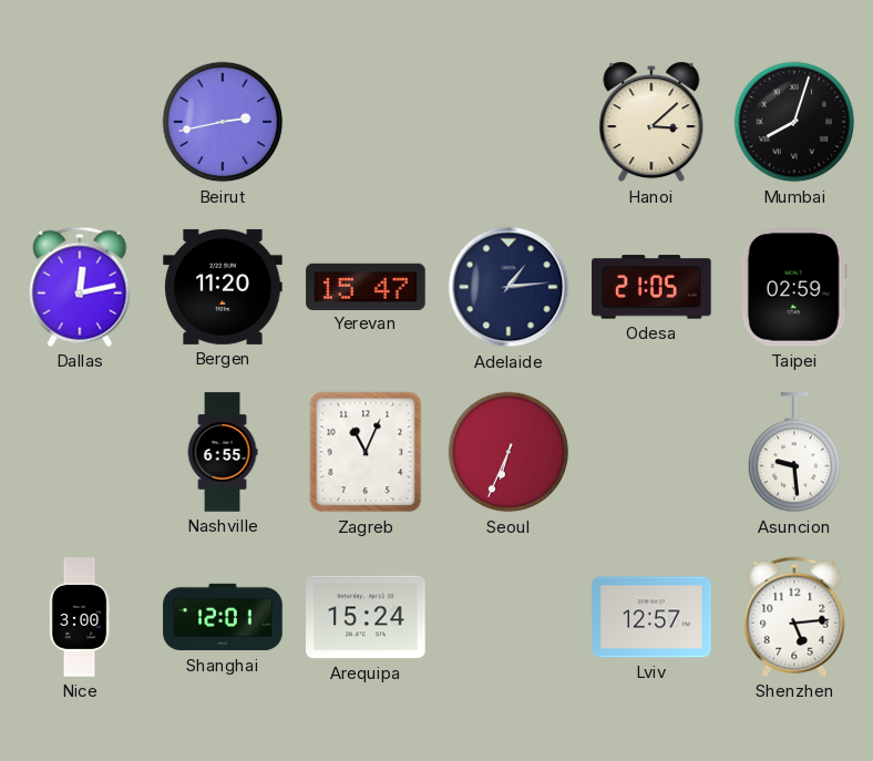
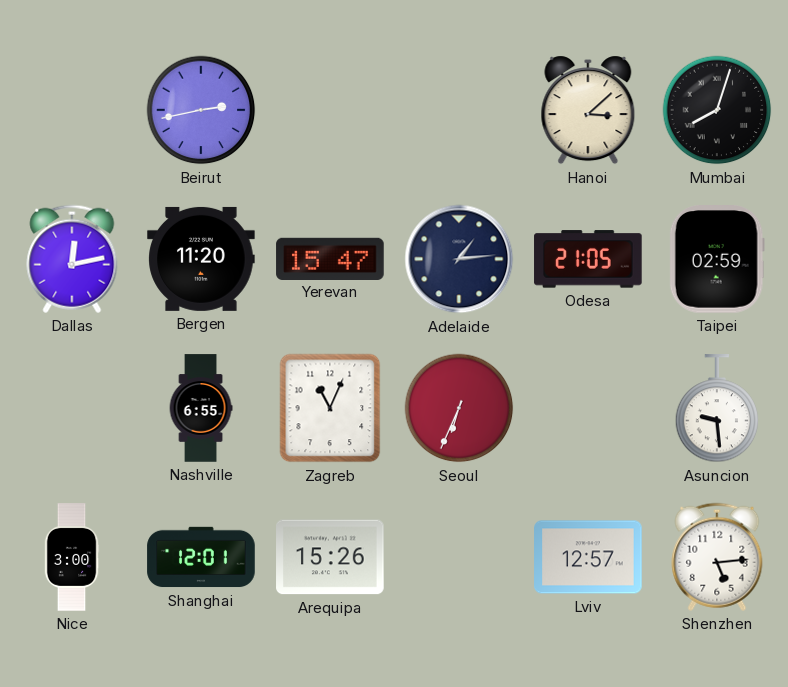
Arequipa: 15:24 -> 15:26 (330, 557)
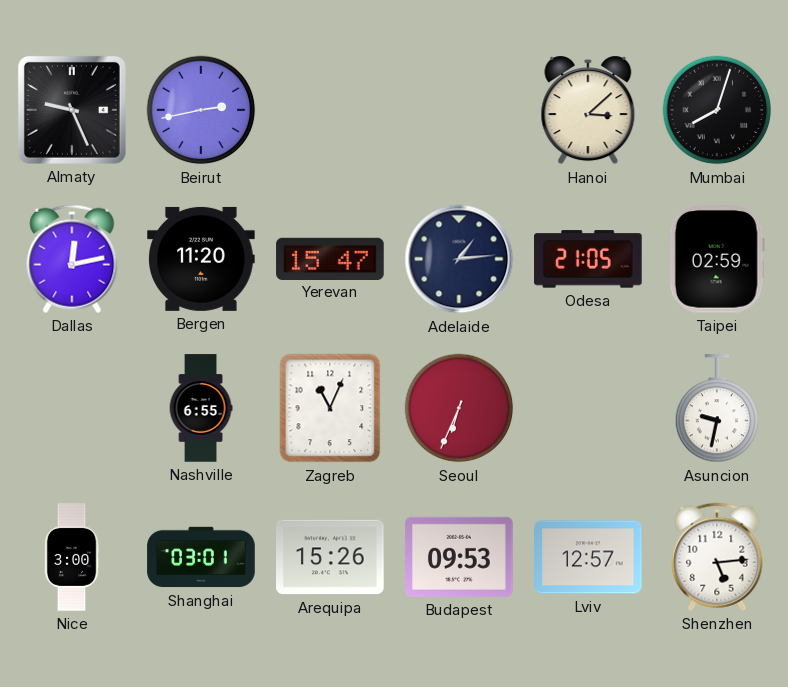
Almaty: none -> 9:26 (72, 110)
Asuncion: 9:29 -> 9:32 (717, 409)
Shanghai: 12:01 -> 03:01 (201, 557)
Budapest: none -> 09:53 (459, 557)
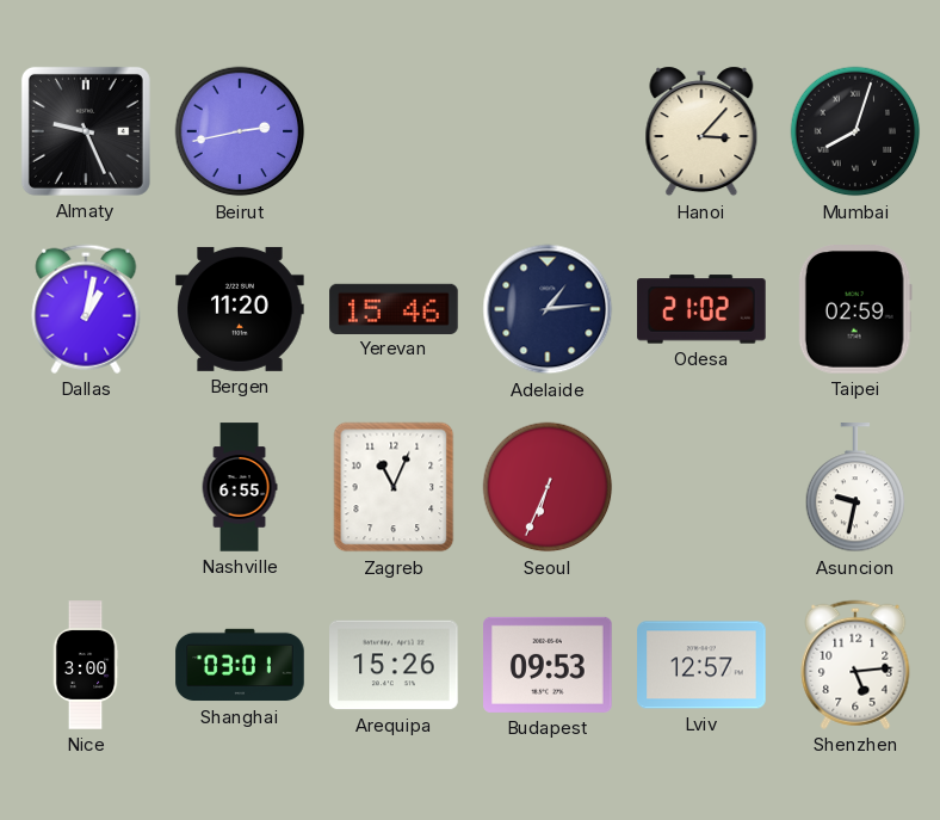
Hanoi: 3:08 -> 3:07 (701, 131)
Dallas: 12:13 -> 1:02 (86, 309)
Yerevan: 15:47 -> 15:46 (394, 308)
Odesa: 21:05 -> 21:02 (701, 309)
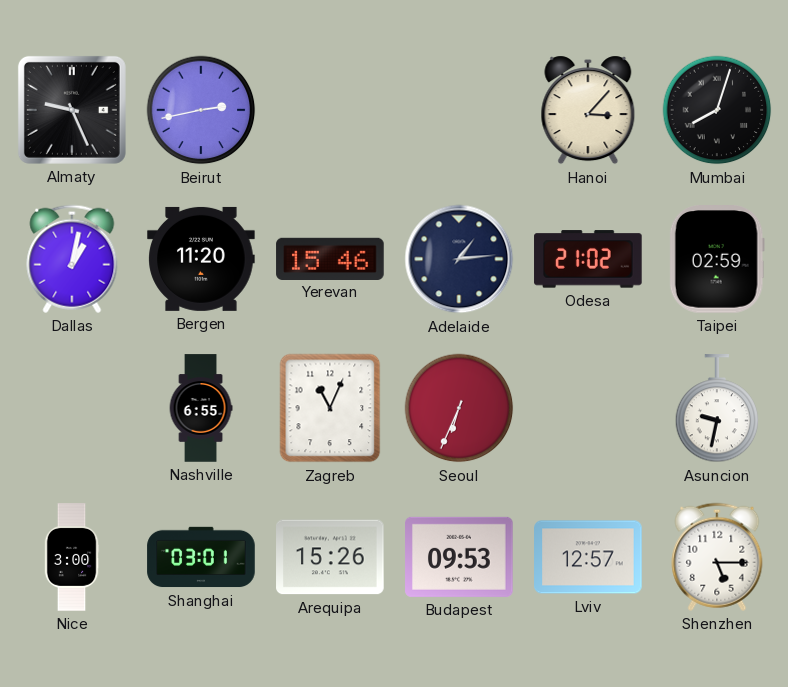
Shenzhen: 5:14 -> 5:15 (717, 557)
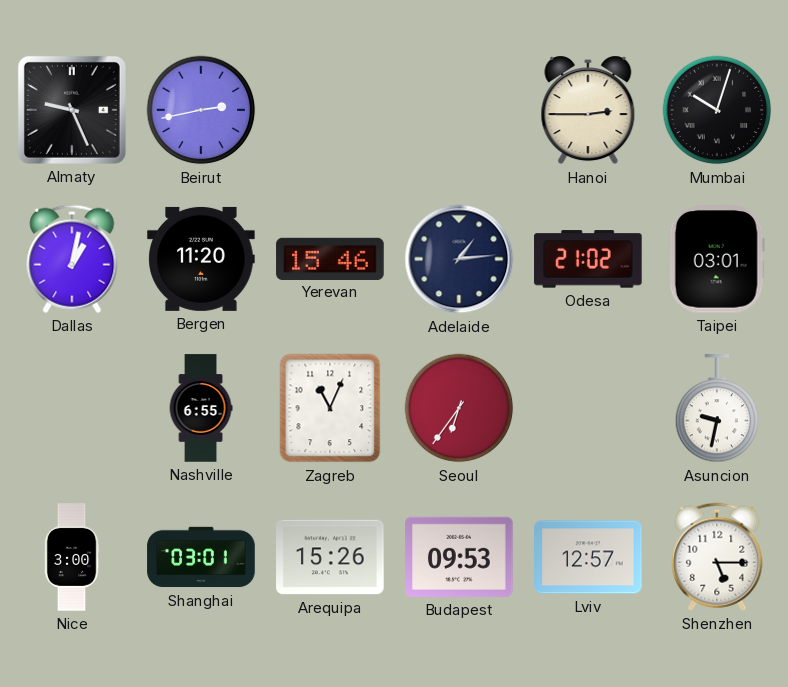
Hanoi: 3:07 -> 2:45 (588, 110)
Mumbai: 8:03 -> 10:03 (717, 110)
Taipei: 02:59 -> 03:01 (717, 259)
Seoul: 6:34 -> 6:36 (459, 408)
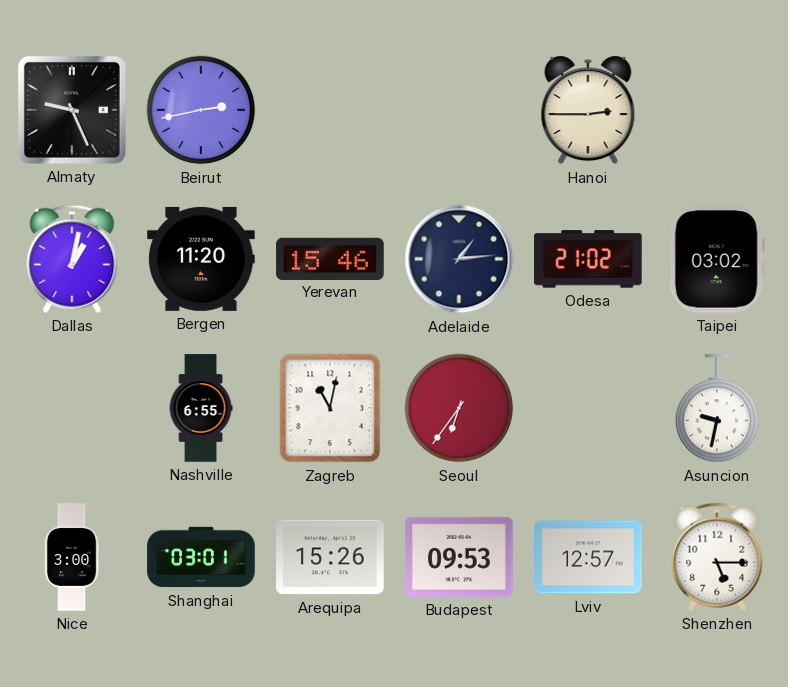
Mumbai: 10:03 -> none (717, 110)
Taipei: 03:01 -> 03:02 (717, 259)
Zagreb: 11:04 -> 11:02 (330, 408)
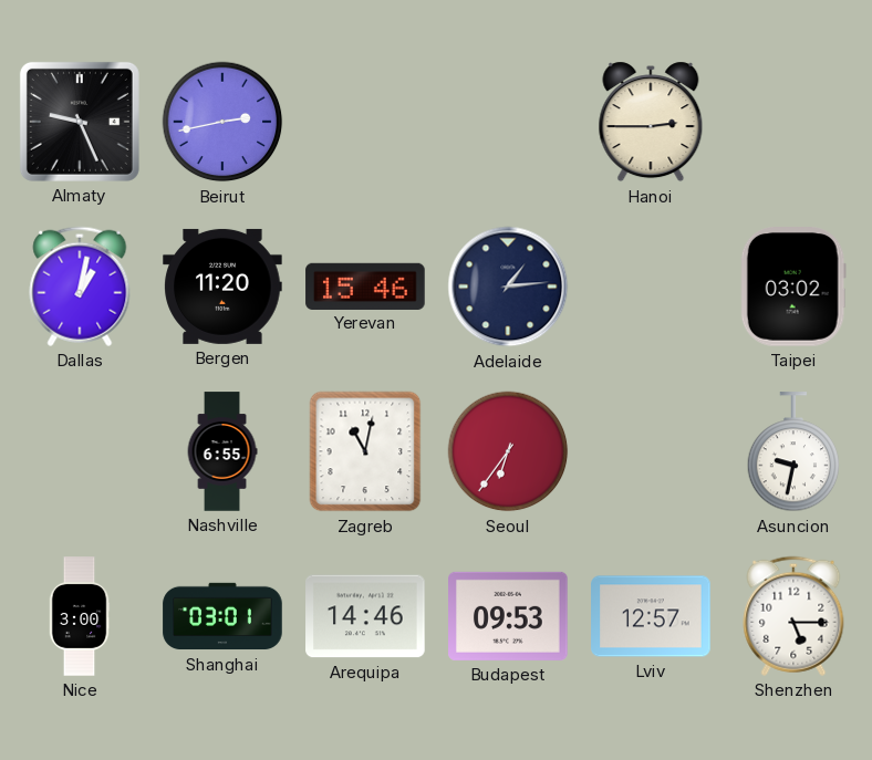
Odesa: 21:02 -> none (588, 259)
Arequipa: 15:26 -> 14:46 (365, 616)
